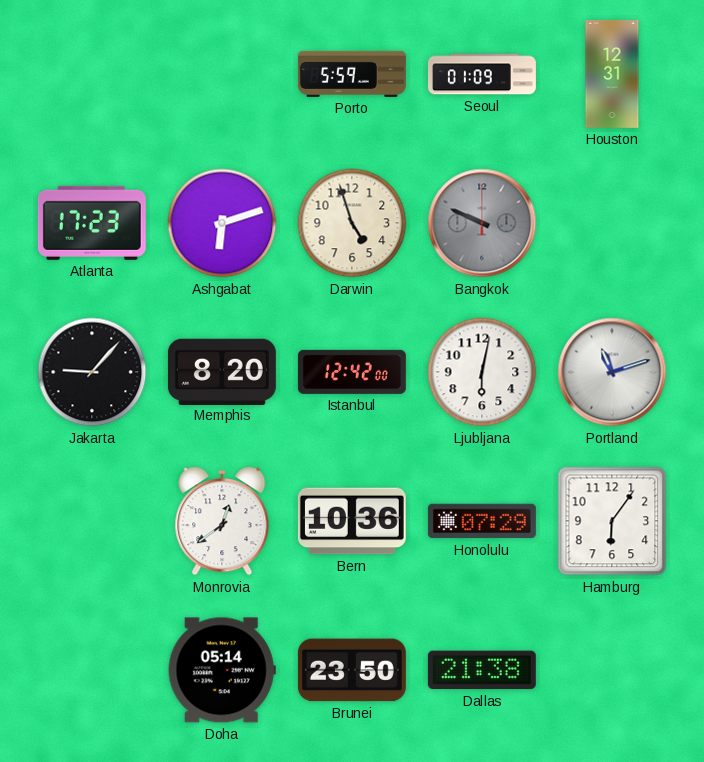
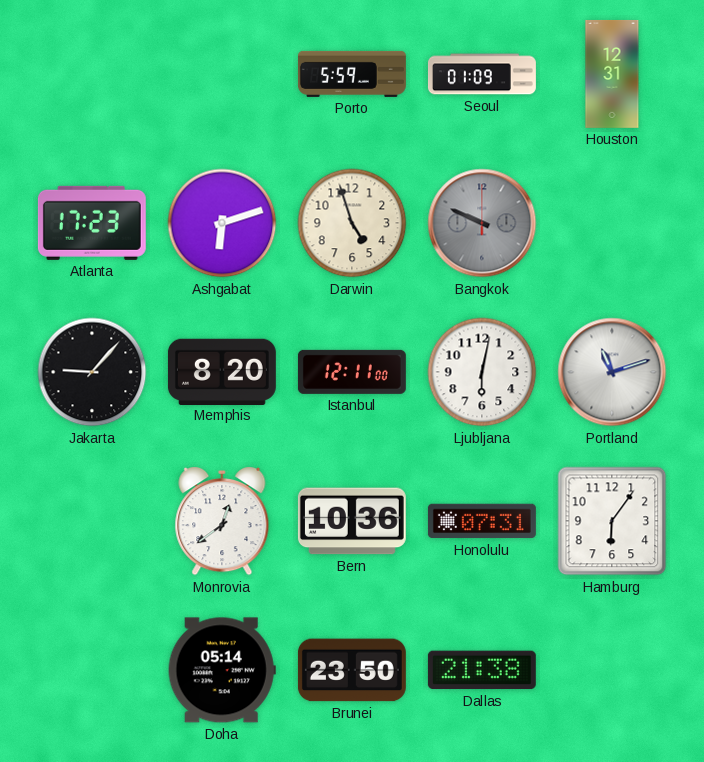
Istanbul: 12:42 -> 12:11 (352, 372)
Honolulu: 07:29 -> 07:31 (482, 521)
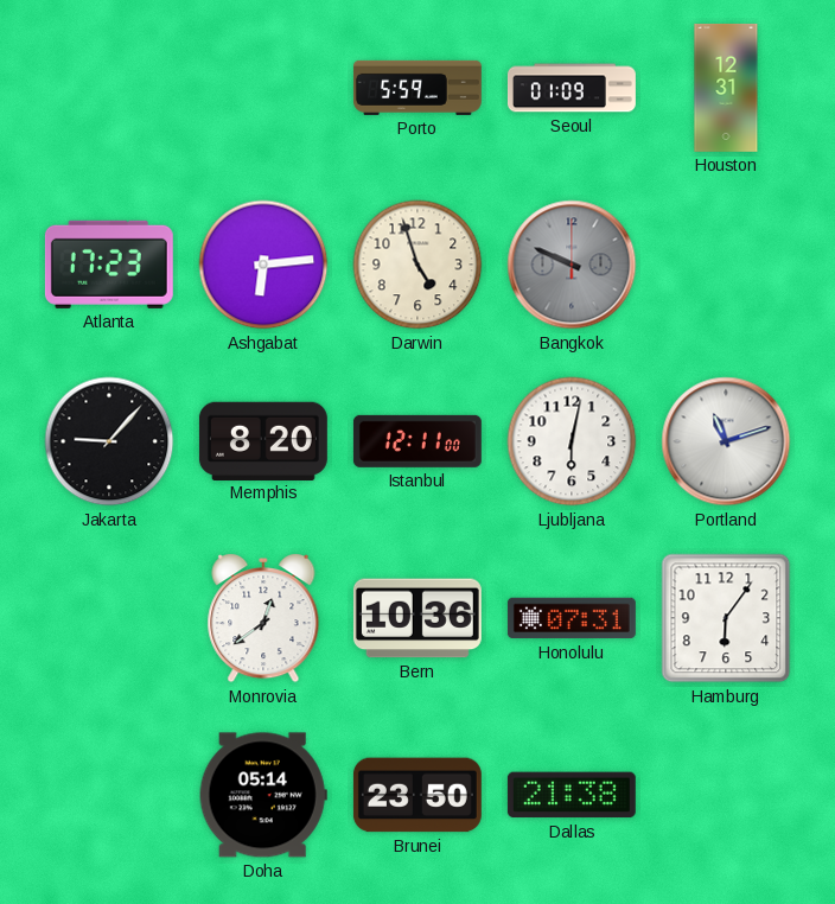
Ashgabat: 6:12 -> 6:14 (263, 265)
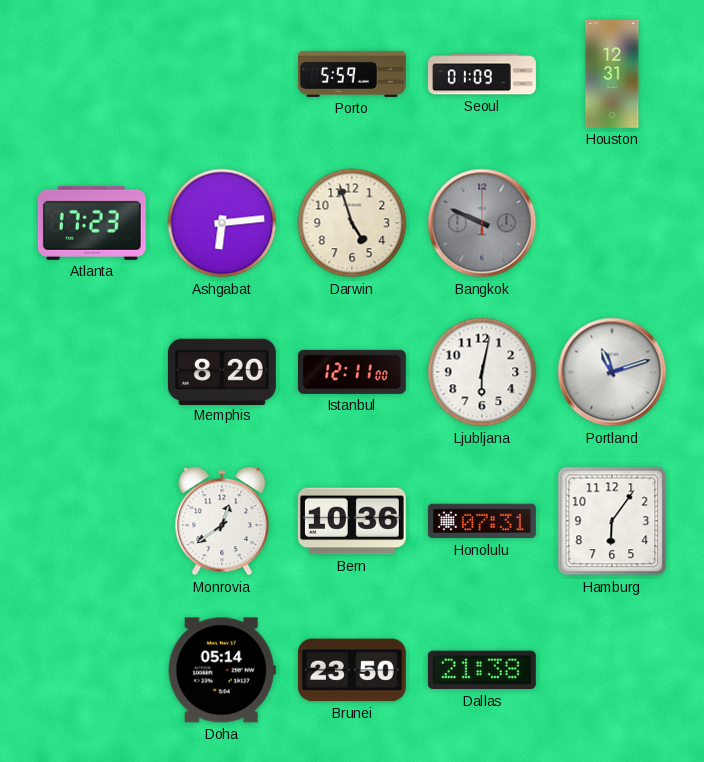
Jakarta: 9:07 -> none (109, 441)
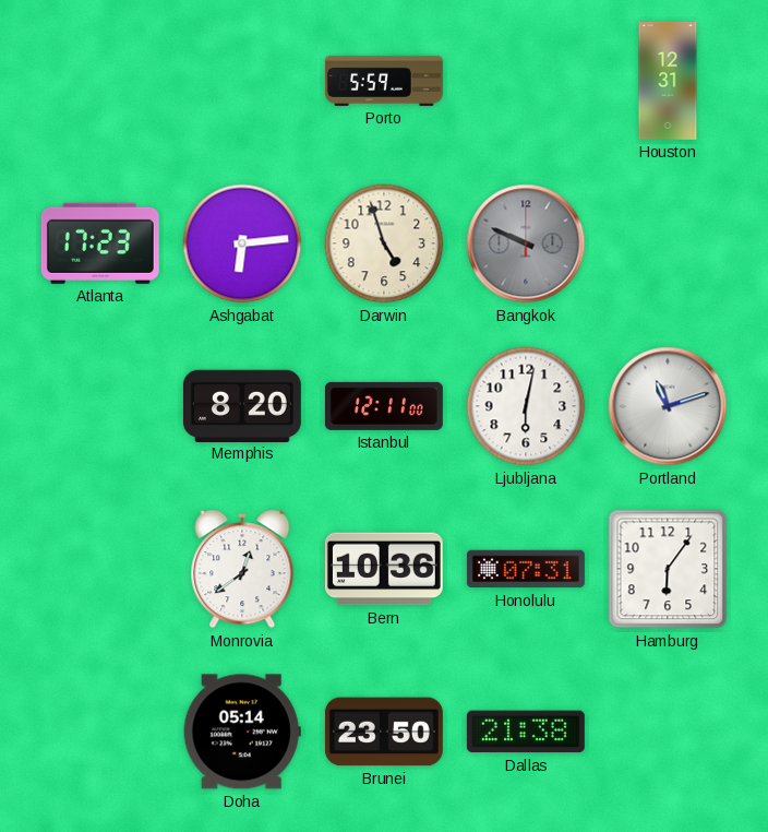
Seoul: 01:09 -> none (482, 74)
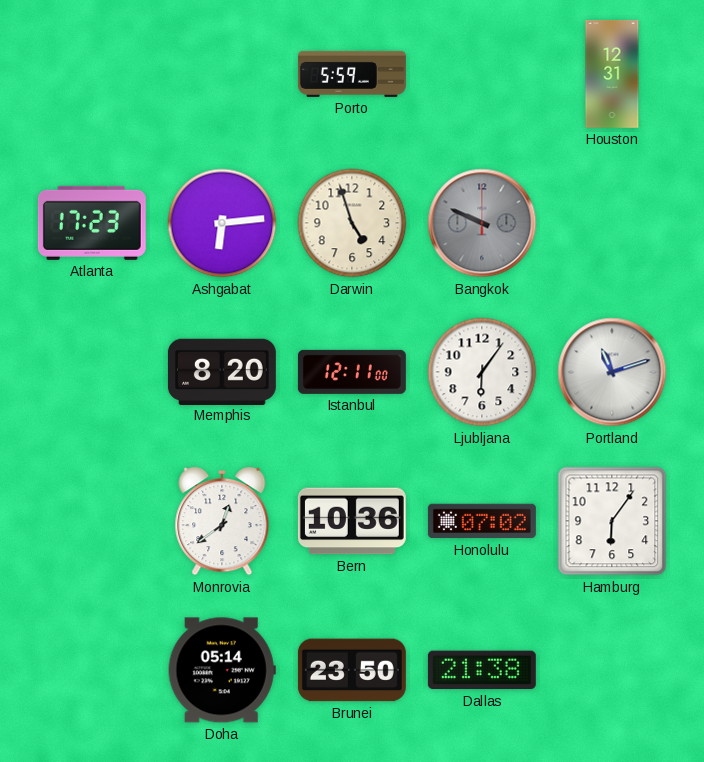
Ljubljana: 6:02 -> 6:06 (482, 372)
Honolulu: 07:31 -> 07:02 (482, 521)
